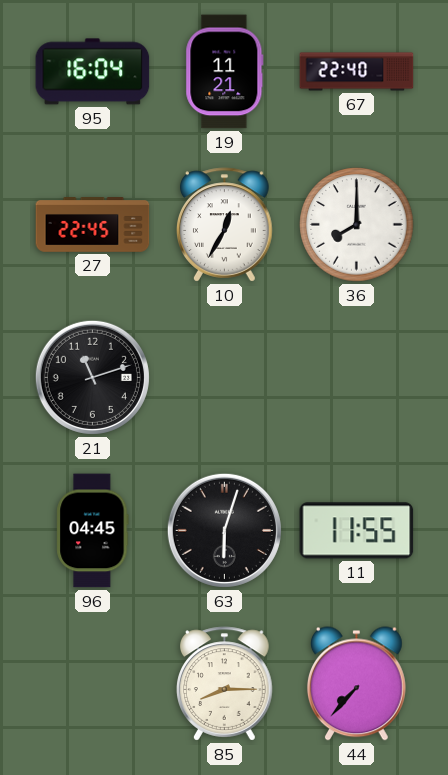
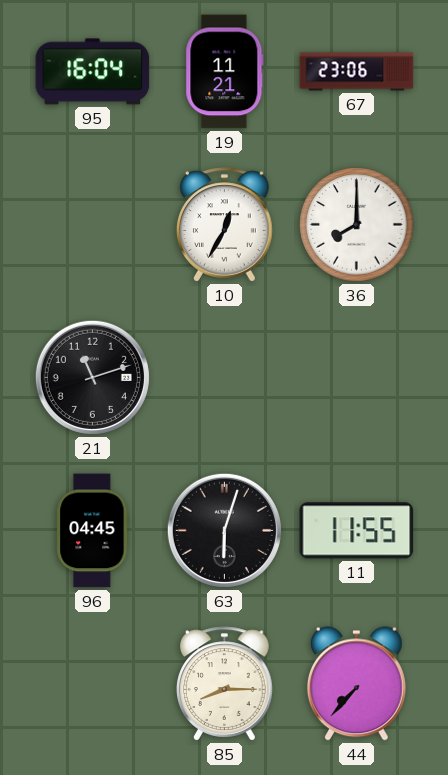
67: 22:40 -> 23:06 (357, 72)
27: 22:45 -> none (93, 225)
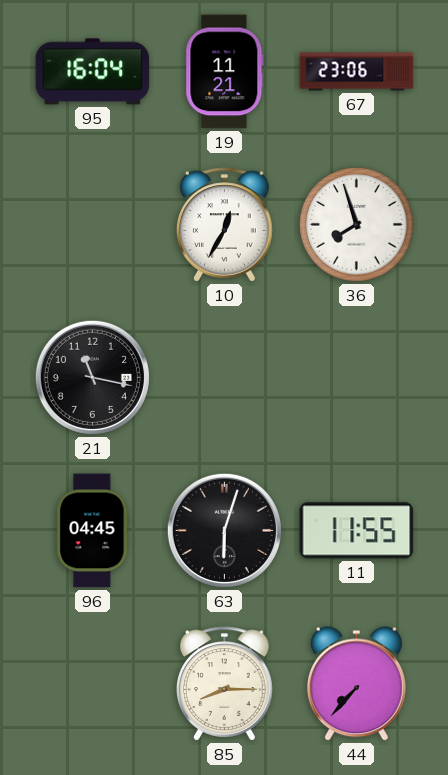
36: 8:00 -> 7:57 (357, 225)
21: 11:12 -> 11:17 (92, 377)
